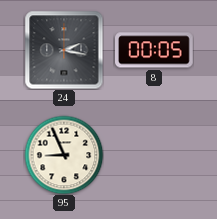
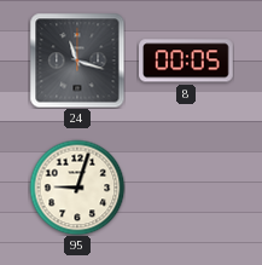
24: 2:17 -> 11:18 (77, 61)
95: 8:56 -> 9:03 (77, 188)
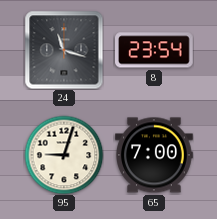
8: 00:05 -> 23:54 (155, 50)
65: none -> 7:00 (154, 155)
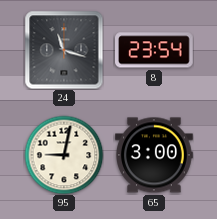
95: 9:03 -> 9:02 (64, 155)
65: 7:00 -> 3:00 (154, 155)
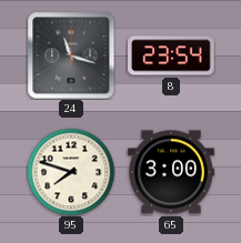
95: 9:02 -> 7:48 (71, 172)
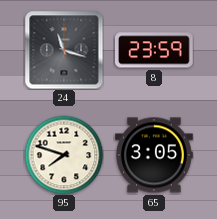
8: 23:54 -> 23:59 (155, 50)
65: 3:00 -> 3:05 (154, 155)
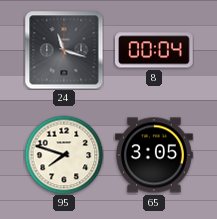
8: 23:59 -> 00:04 (155, 50)
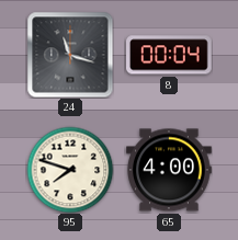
65: 3:05 -> 4:00 (169, 170)
